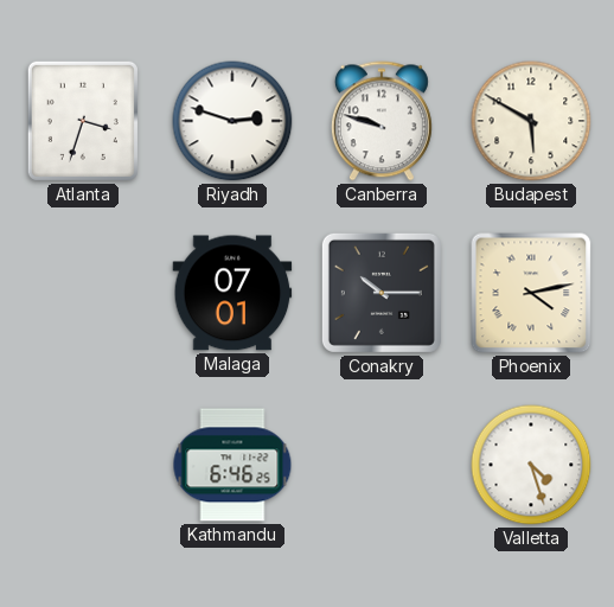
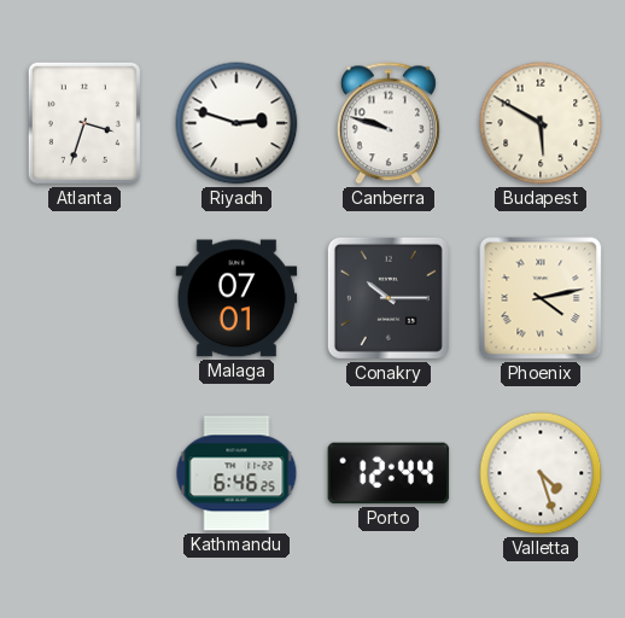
Porto: none -> 12:44 (389, 473)
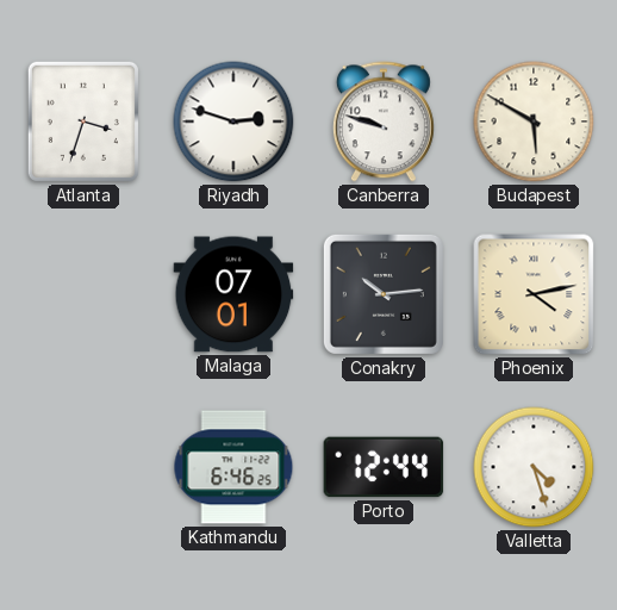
Conakry: 10:15 -> 10:14 (384, 294)
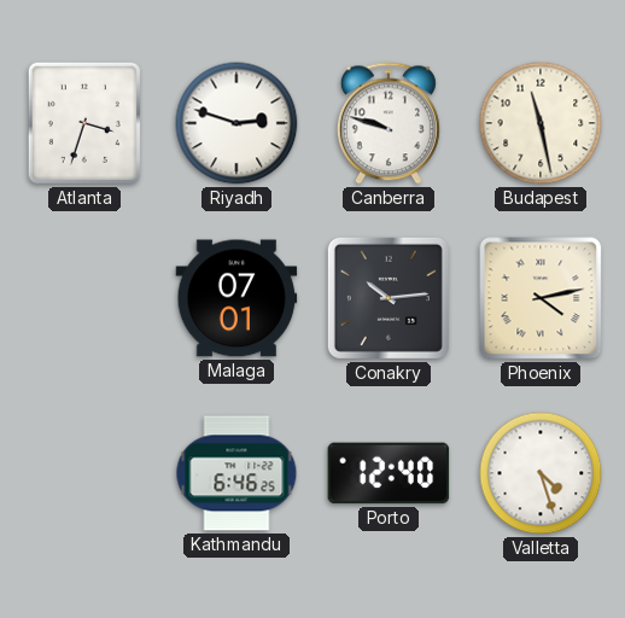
Budapest: 5:50 -> 11:28 (541, 123)
Porto: 12:44 -> 12:40 (389, 473)
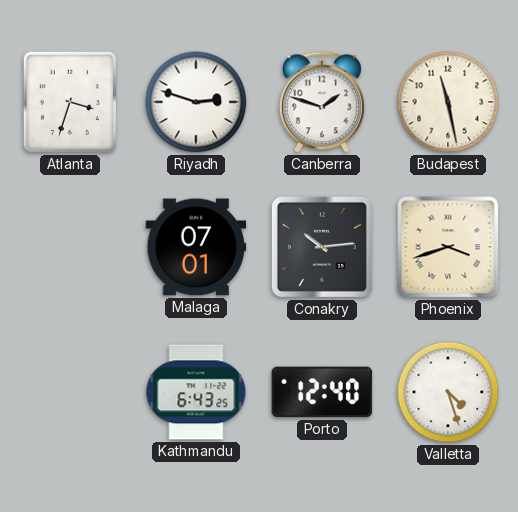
Canberra: 9:48 -> 1:48 (322, 102)
Phoenix: 4:13 -> 3:42 (448, 247)
Kathmandu: 6:46 -> 6:43 (196, 392)
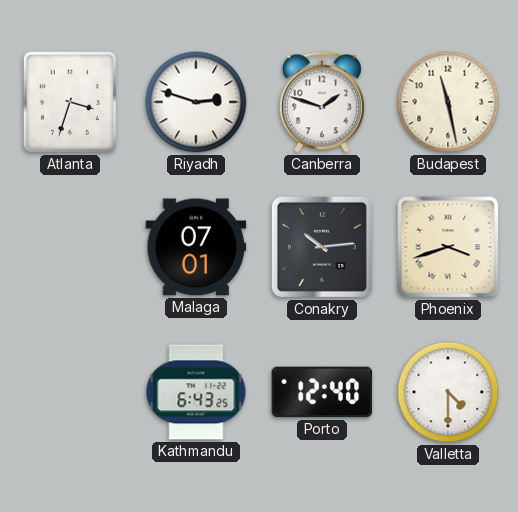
Valletta: 4:27 -> 4:30 (448, 392)
